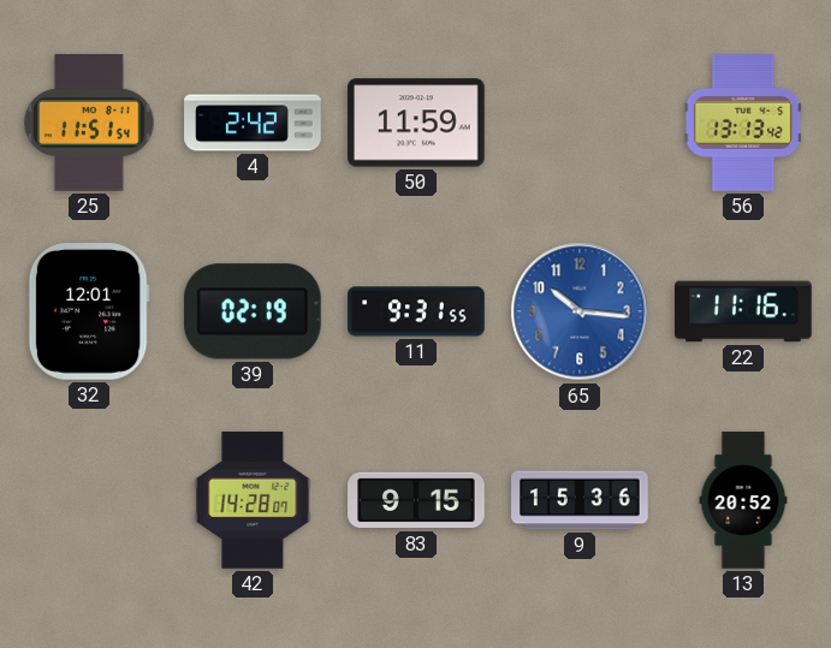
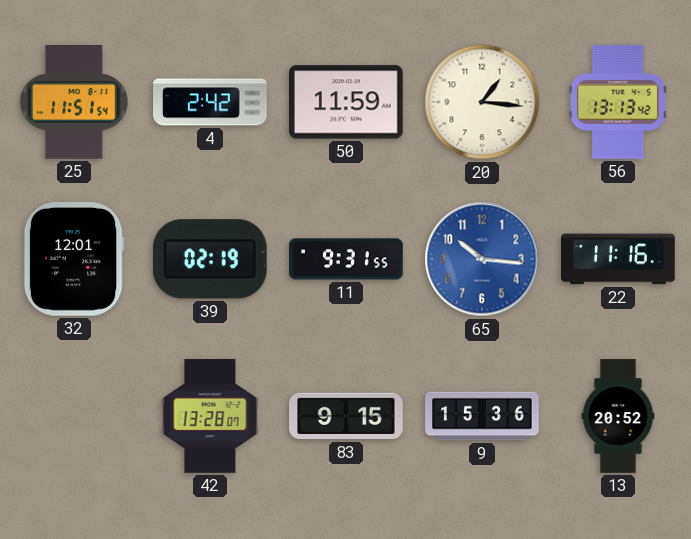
20: none -> 1:16 (482, 102)
42: 14:28 -> 13:28 (210, 416)
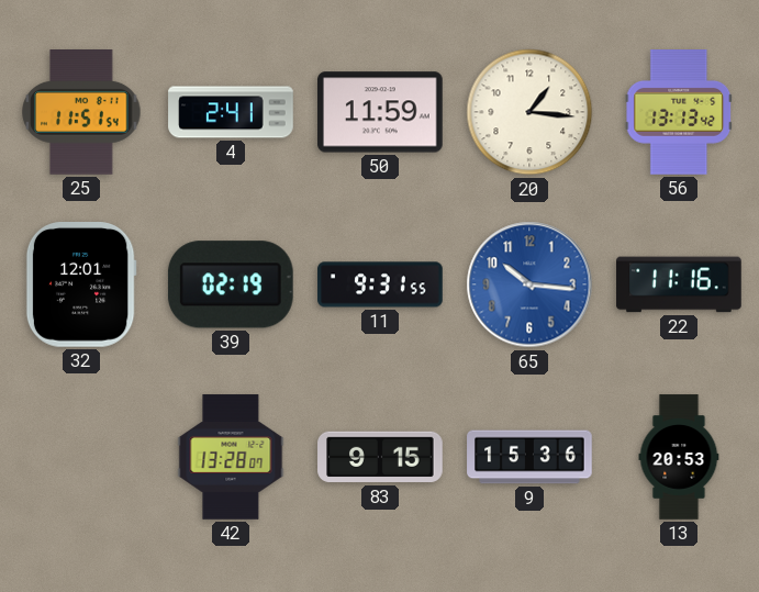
4: 2:42 -> 2:41 (231, 112)
13: 20:52 -> 20:53 (679, 457)
